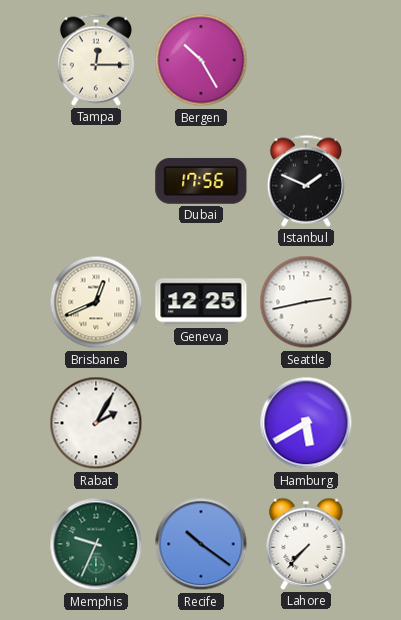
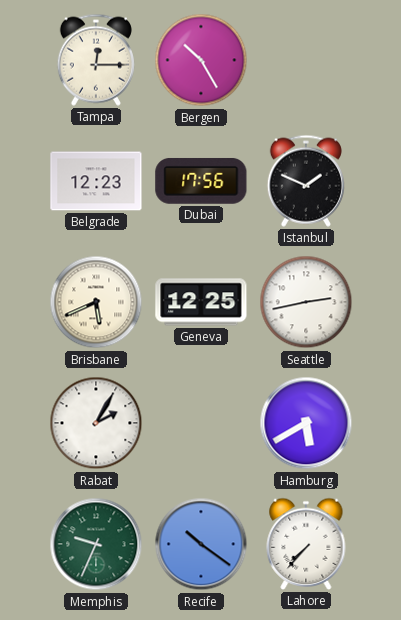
Belgrade: none -> 12:23 (96, 181)
Brisbane: 12:41 -> 5:41 (96, 302)
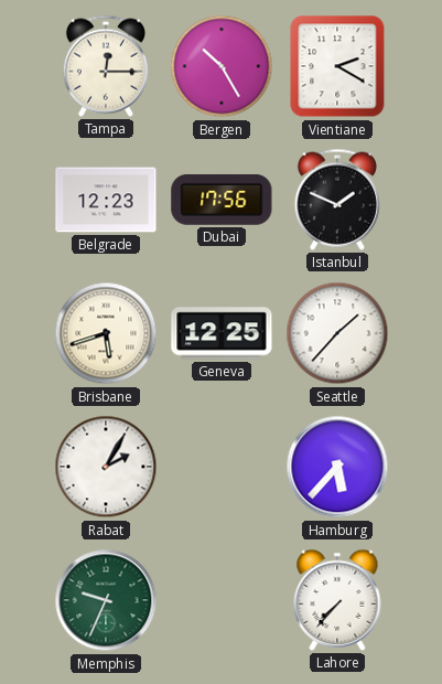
Vientiane: none -> 2:20 (337, 66)
Brisbane: 5:41 -> 5:42 (106, 333)
Seattle: 2:43 -> 1:37 (337, 333)
Hamburg: 5:40 -> 5:37 (337, 467)
Recife: 10:21 -> none (201, 544)
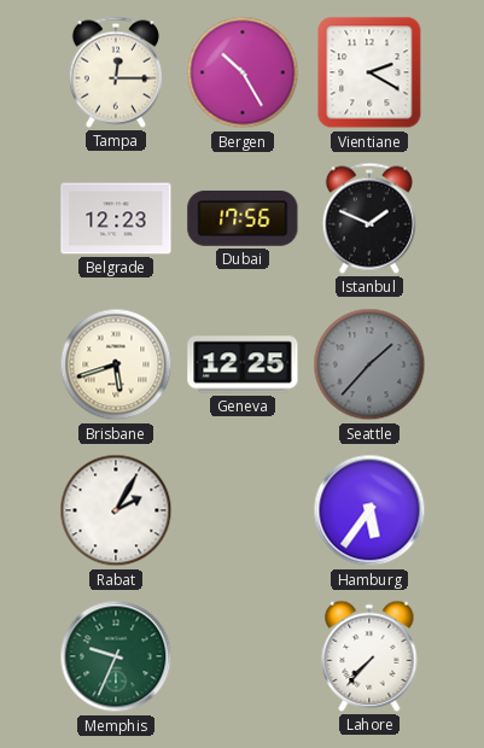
Seattle dial: white -> grey (369, 364)
Hamburg: 5:37 -> 5:36 (369, 510)
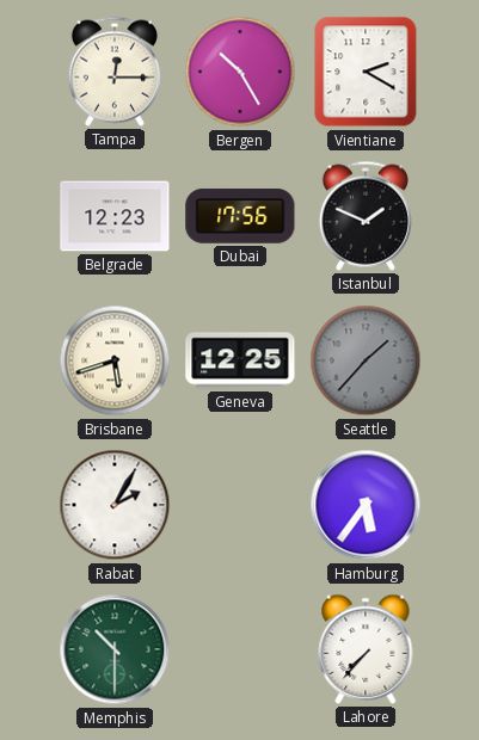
Memphis: 9:34 -> 10:30 (115, 649)
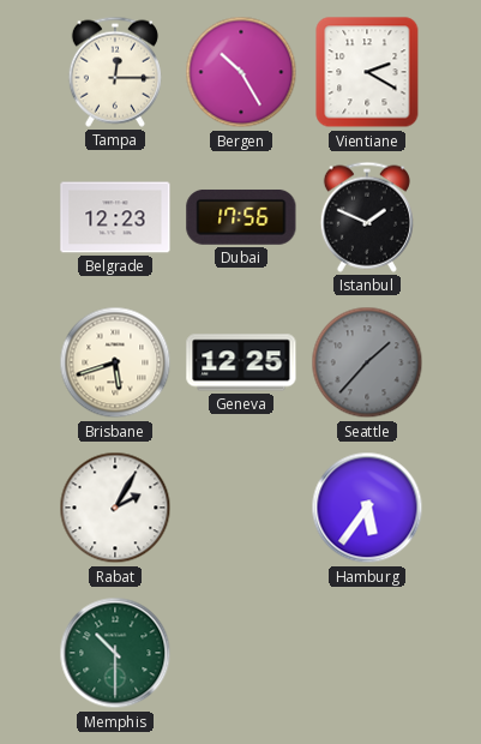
Lahore: 7:37 -> none (366, 649)
